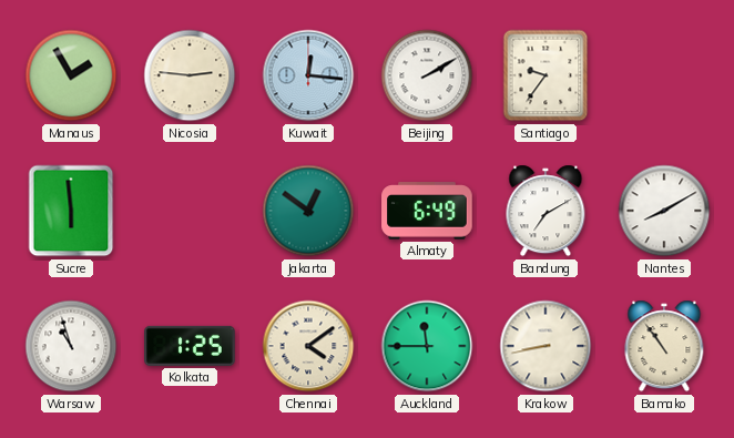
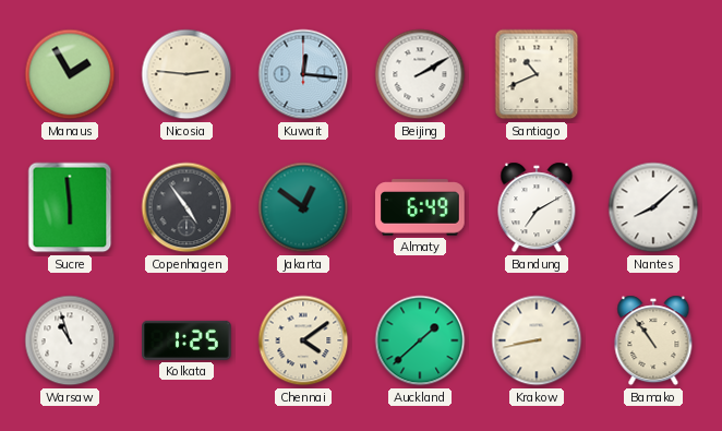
Santiago: 9:36 -> 10:41 (537, 74)
Copenhagen: none -> 4:54 (186, 207)
Nantes: 8:10 -> 8:08 (653, 207)
Auckland: 11:45 -> 1:38 (420, 340)
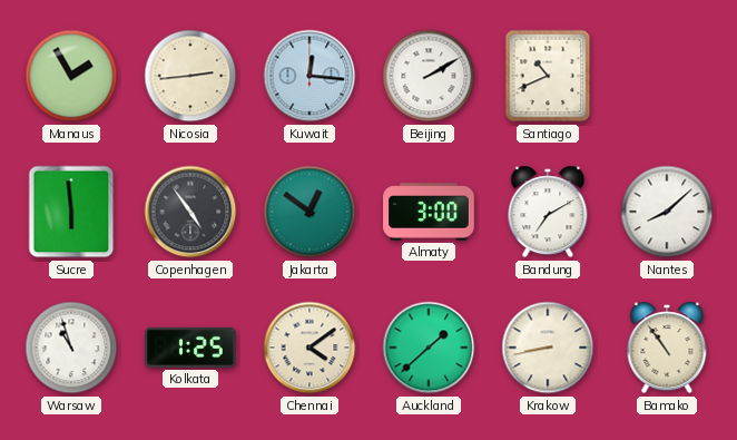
Nicosia: 2:46 -> 2:44 (190, 76)
Almaty: 6:49 -> 3:00 (429, 212)
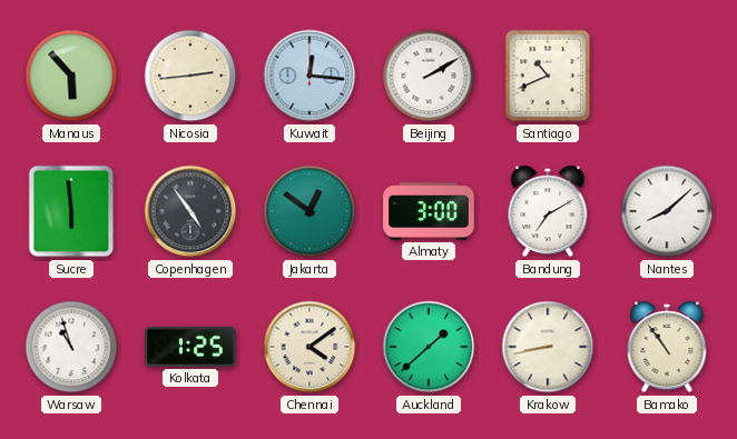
Manaus: 1:55 -> 5:53 (71, 76)
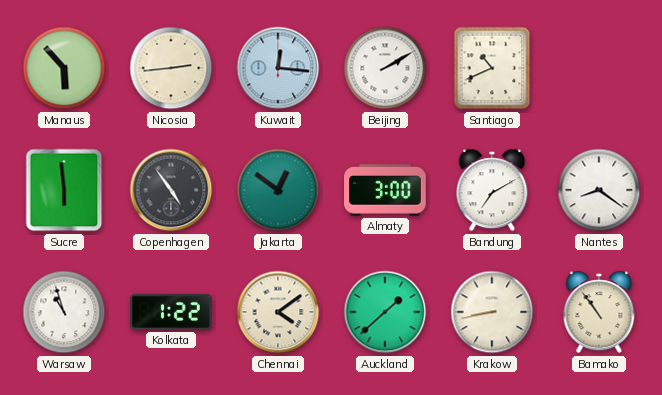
Nantes: 8:08 -> 8:21 (599, 190)
Kolkata: 1:25 -> 1:22 (171, 312)
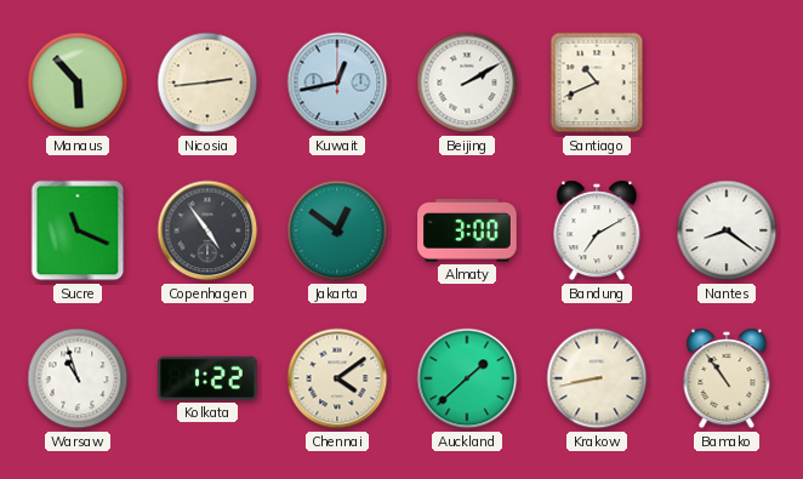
Kuwait: 12:16 -> 12:43 (337, 82)
Sucre: 5:59 -> 11:19 (78, 230)
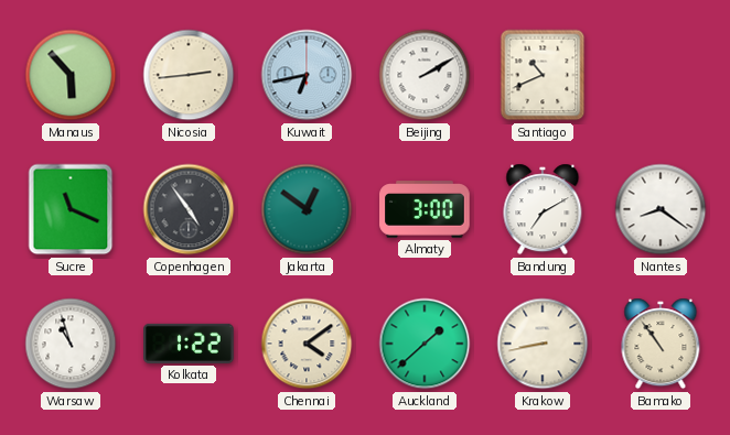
Kuwait: 12:43 -> 6:43 (307, 75)
